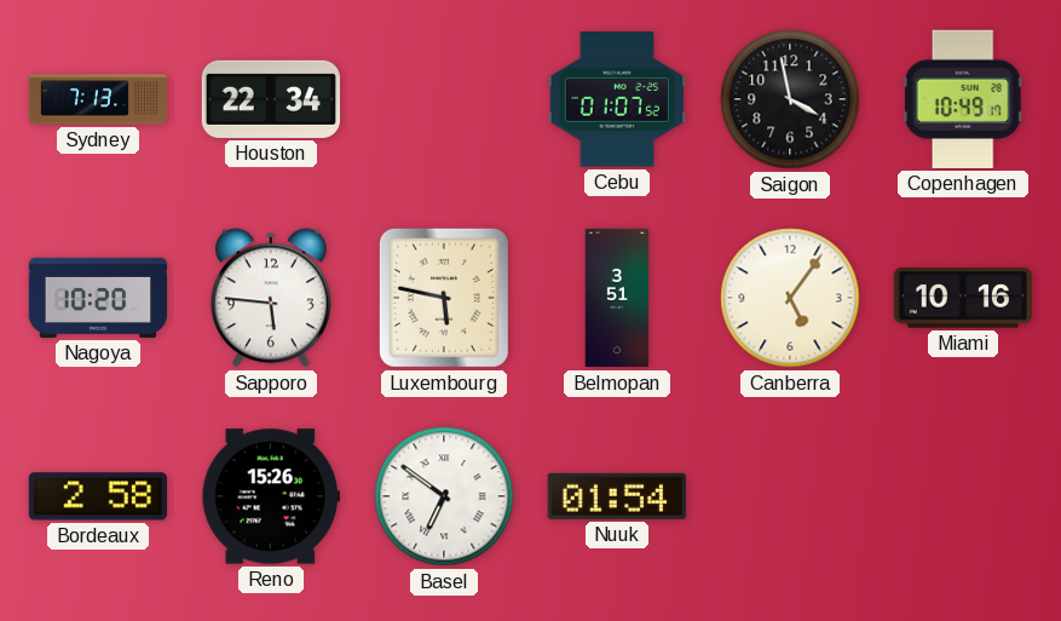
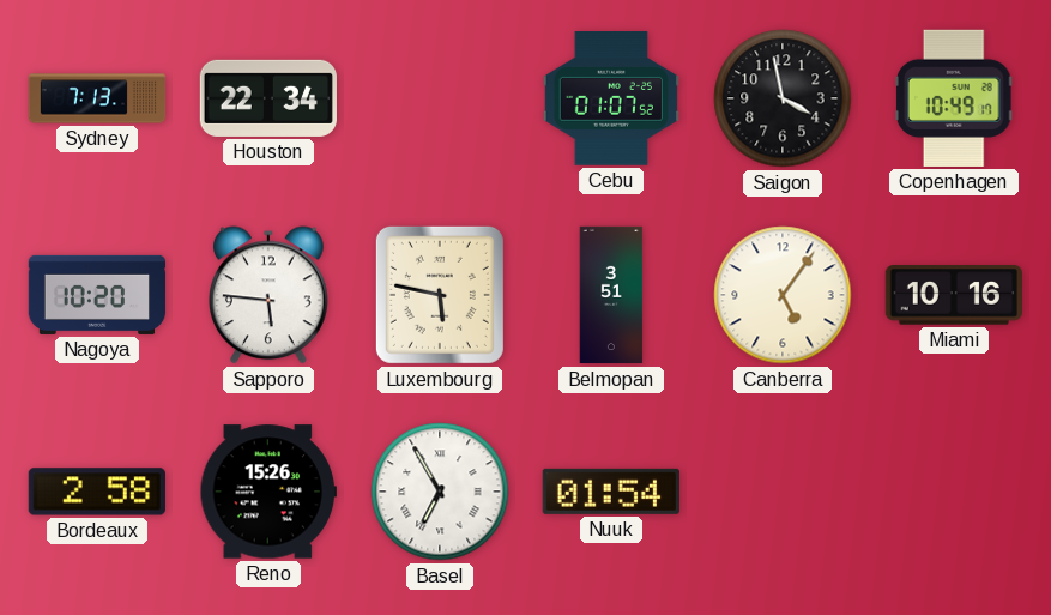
Basel: 6:51 -> 6:55 (440, 492)
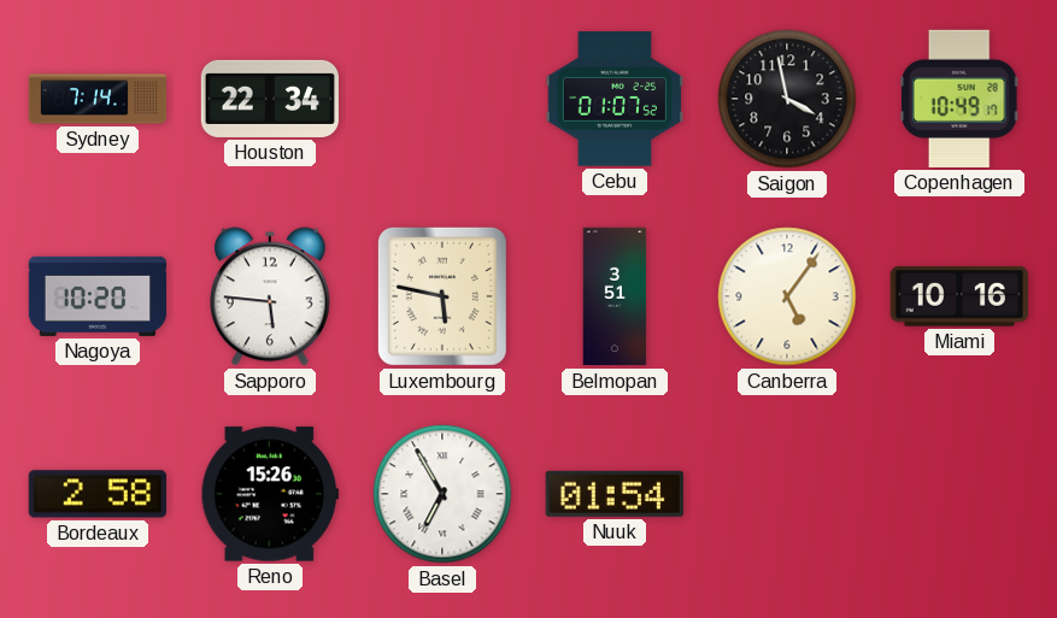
Sydney: 7:13 -> 7:14 (98, 99)
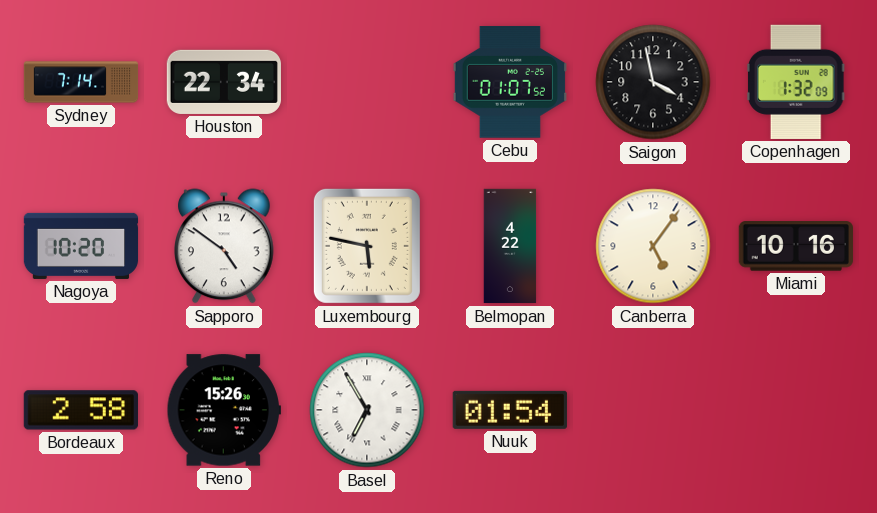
Copenhagen: 10:49 -> 1:32 (796, 82)
Sapporo: 5:46 -> 4:51 (225, 246)
Belmopan: 3:51 -> 4:22 (510, 246)
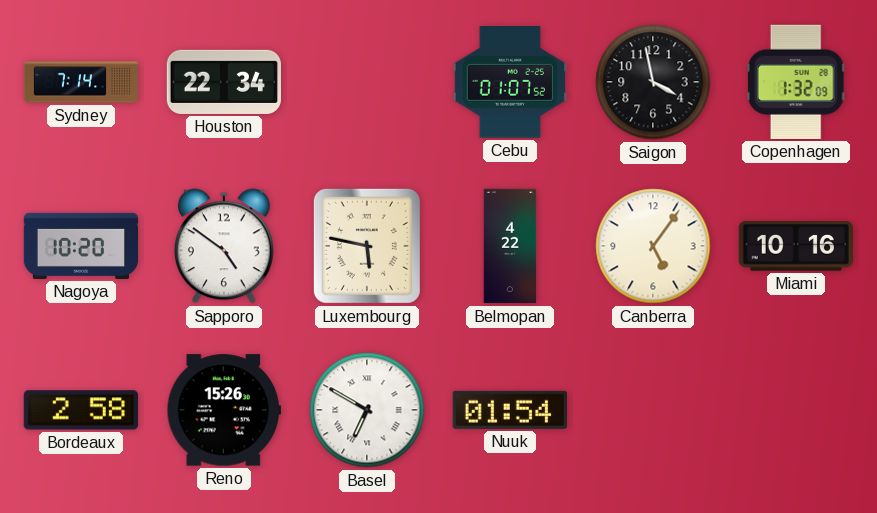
Basel: 6:55 -> 6:50 (367, 410)
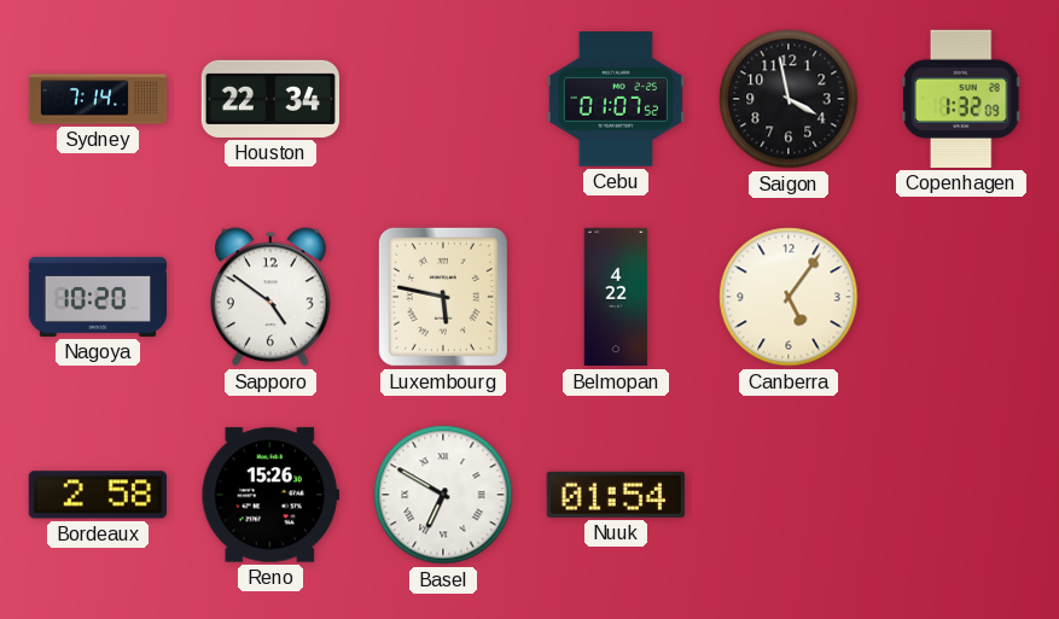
Miami: 10:16 -> none (796, 246)
